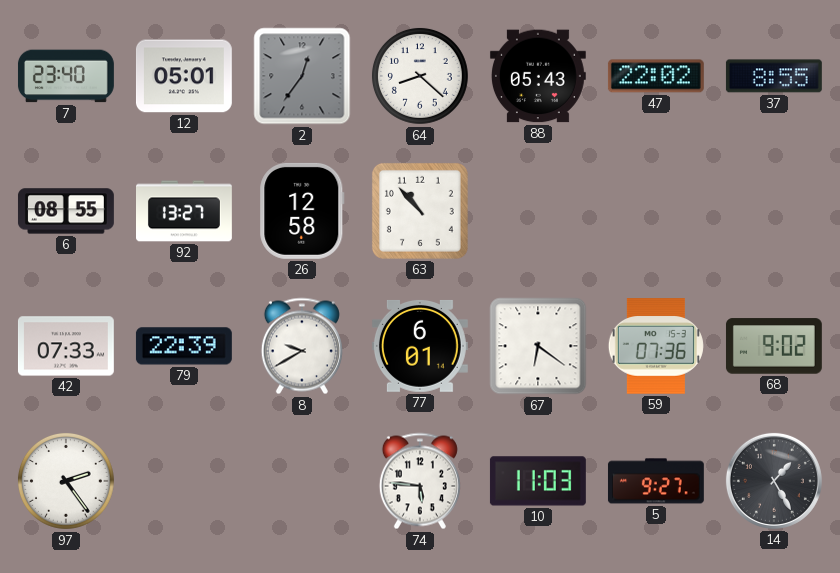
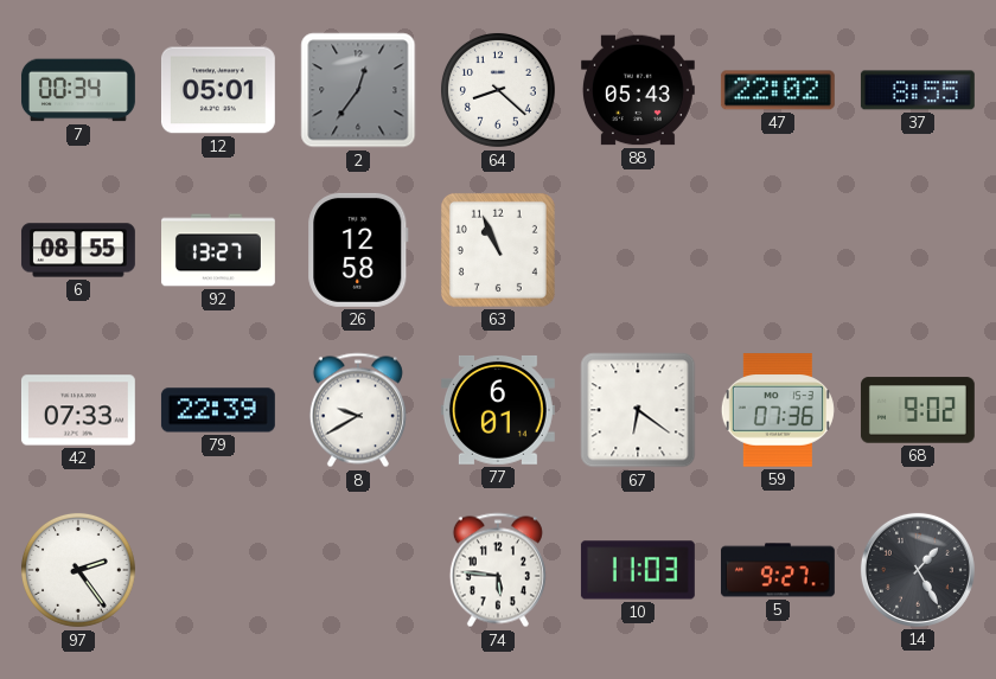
7: 23:40 -> 00:34 (78, 90)
63: 10:53 -> 10:56 (498, 250)
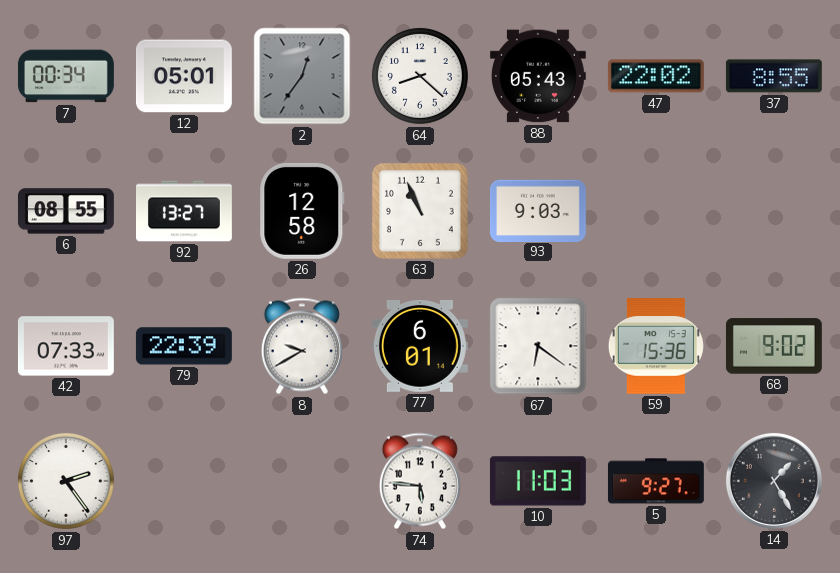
93: none -> 9:03 (538, 210)
59: 07:36 -> 15:36 (656, 346)
